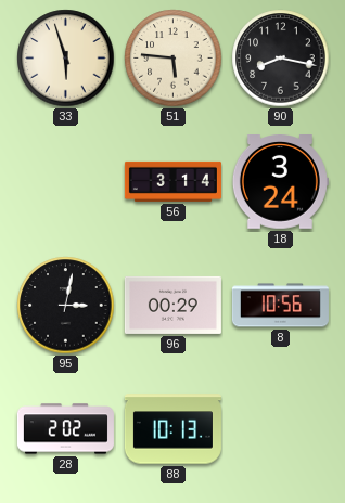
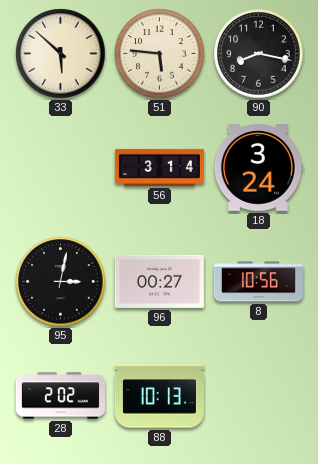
33: 5:57 -> 5:52 (61, 54)
96: 00:29 -> 00:27 (159, 281)
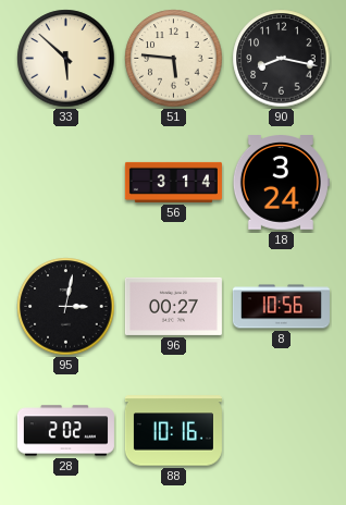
88: 10:13 -> 10:16 (173, 431)
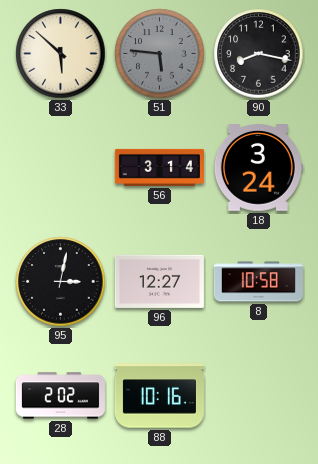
51 dial: cream -> grey (160, 54)
96: 00:27 -> 12:27 (159, 281)
8: 10:56 -> 10:58 (258, 282)
